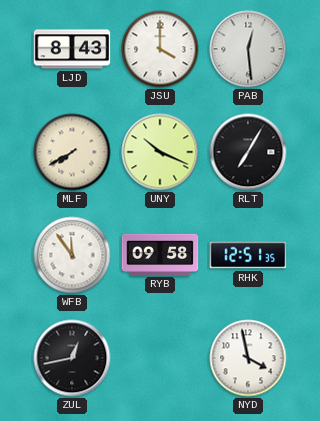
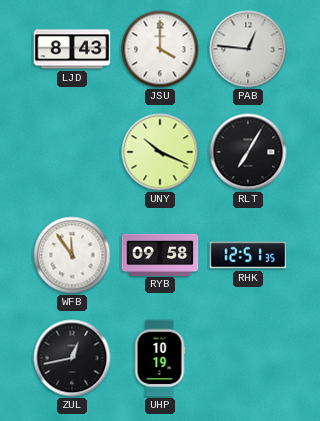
PAB: 12:29 -> 12:46 (248, 49)
MLF: 7:40 -> none (72, 152)
UHP: none -> 10:19 (160, 358)
NYD: 3:58 -> none (248, 358)
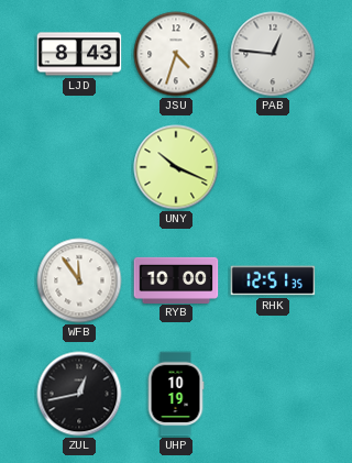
JSU: 4:00 -> 4:33 (176, 54)
RLT: 7:05 -> none (248, 152)
RYB: 09:58 -> 10:00 (176, 279)
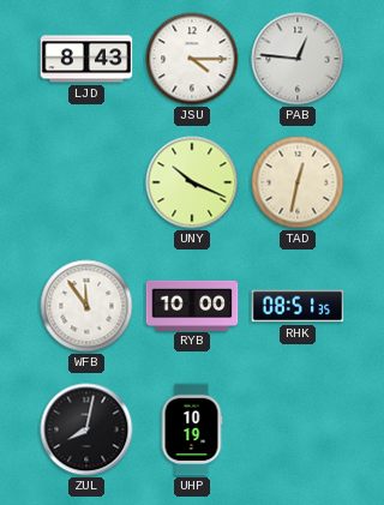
JSU: 4:33 -> 4:15 (192, 59)
TAD: none -> 12:32 (298, 182)
RHK: 12:51 -> 08:51 (298, 306)
ZUL: 12:43 -> 8:02 (86, 429)
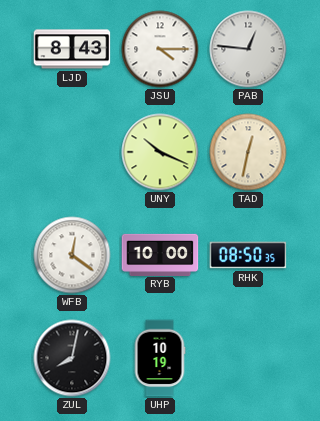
WFB: 11:54 -> 12:21 (72, 255)
RHK: 08:51 -> 08:50 (248, 255)
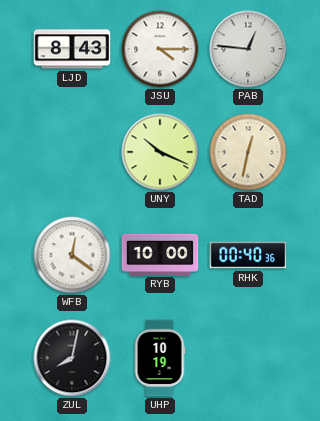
RHK: 08:50 -> 00:40 (248, 255)
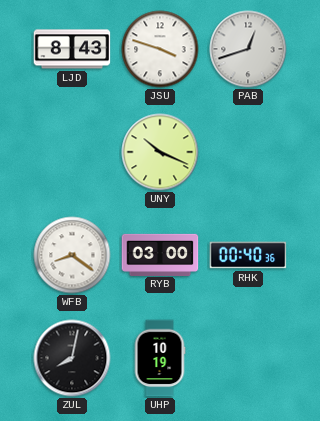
JSU: 4:15 -> 3:48 (160, 49)
PAB: 12:46 -> 12:42 (248, 49)
TAD: 12:32 -> none (248, 152)
WFB: 12:21 -> 8:21 (72, 255)
RYB: 10:00 -> 03:00 (160, 254)
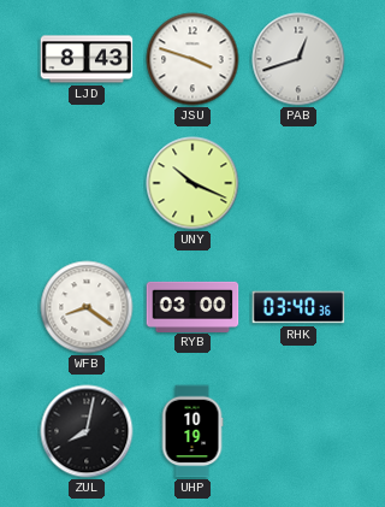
RHK: 00:40 -> 03:40 (298, 307)
